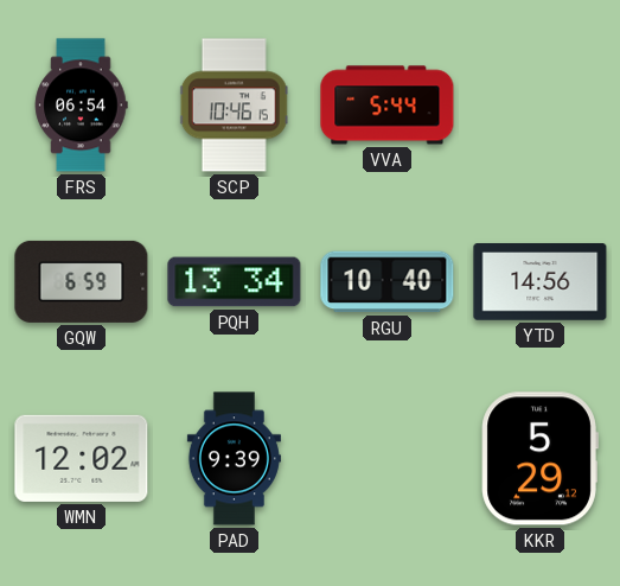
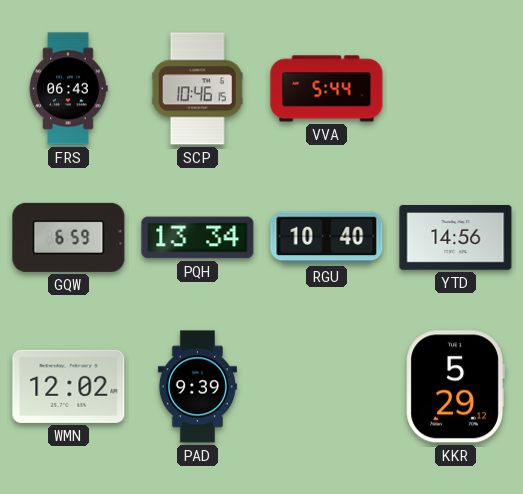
FRS: 06:54 -> 06:43 (68, 89)
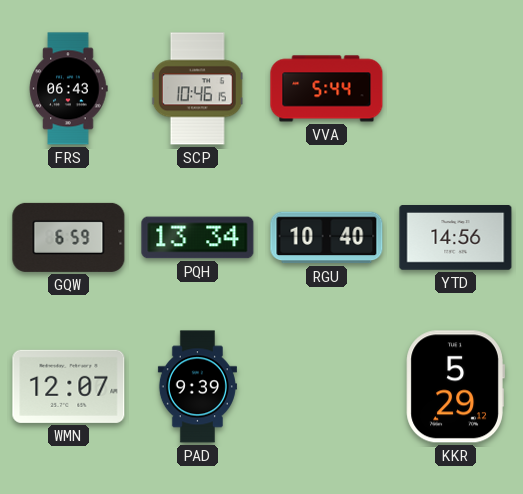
WMN: 12:02 -> 12:07 (69, 386)
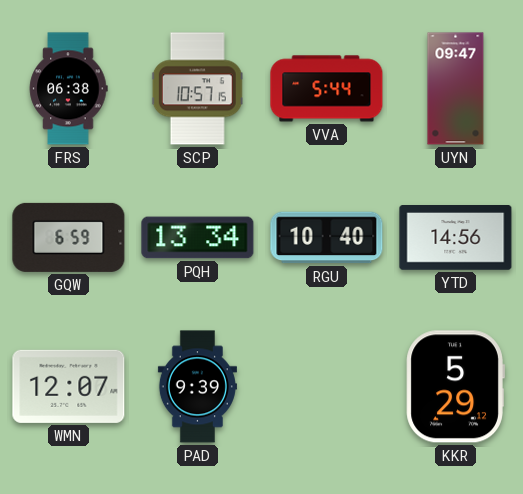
FRS: 06:43 -> 06:38 (68, 89)
SCP: 10:46 -> 10:57 (197, 89)
UYN: none -> 09:47 (456, 89)
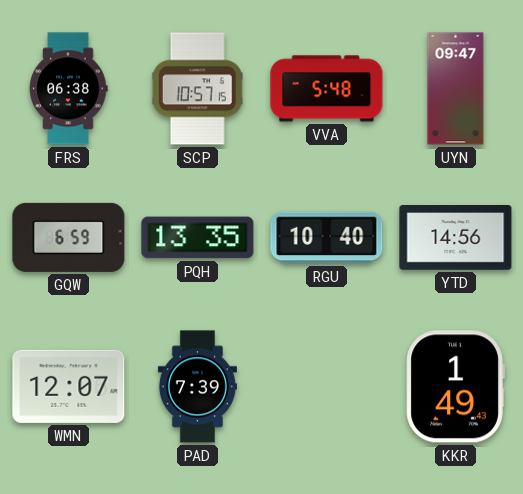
VVA: 5:44 -> 5:48 (327, 89)
PQH: 13:34 -> 13:35 (198, 238)
PAD: 9:39 -> 7:39 (197, 387)
KKR: 5:29 -> 1:49 (455, 387)
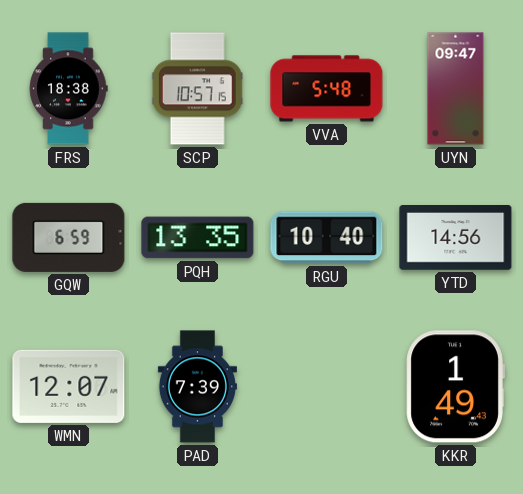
FRS: 06:38 -> 18:38 (68, 89)
